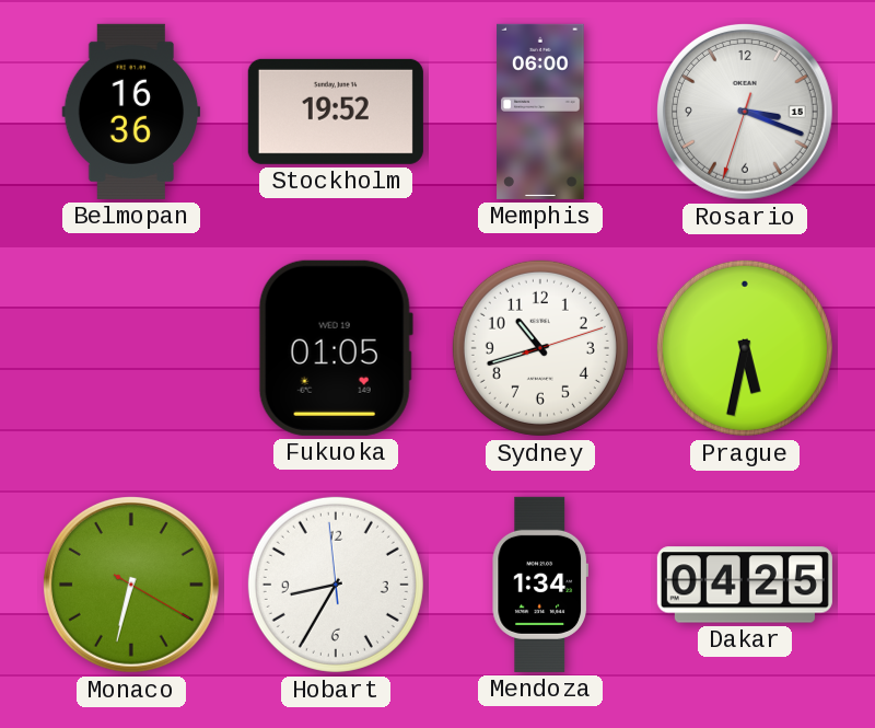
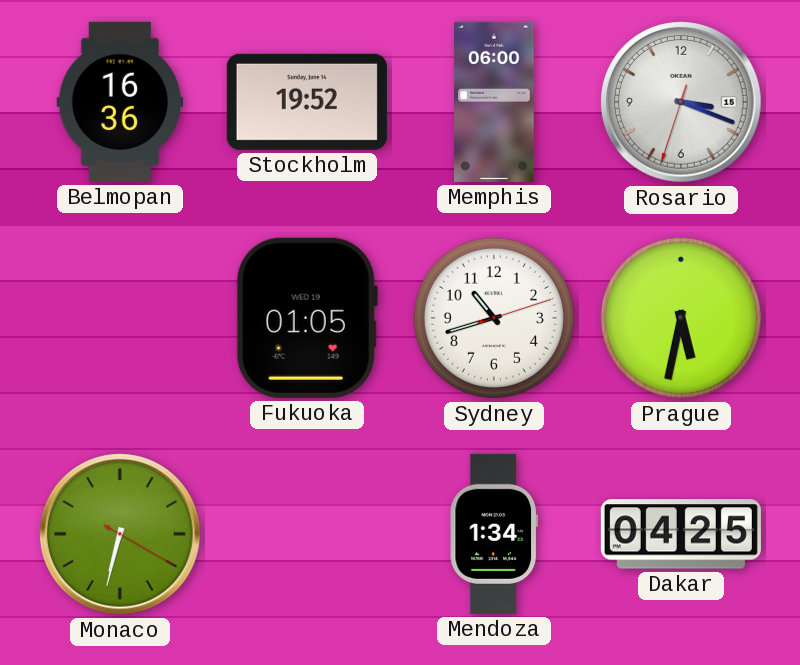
Hobart: 8:34 -> none (336, 585)
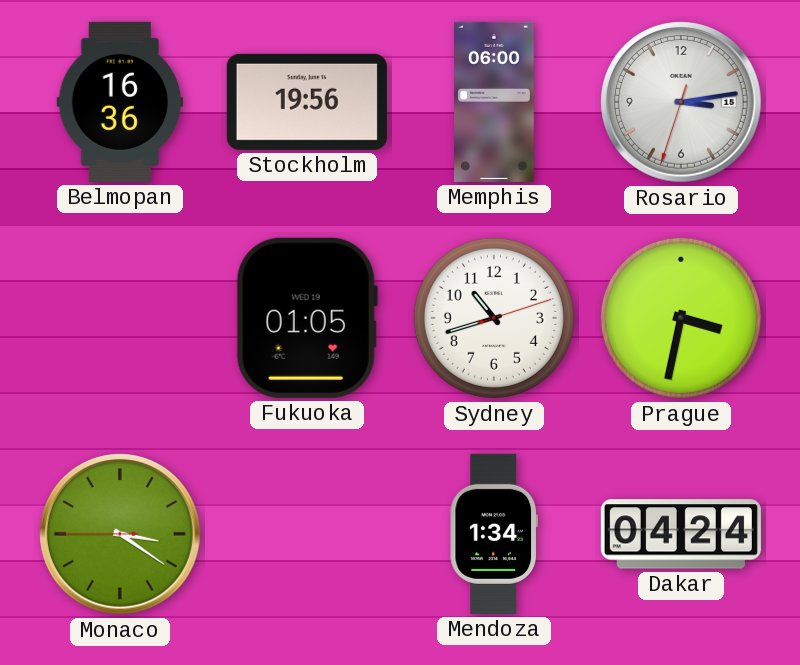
Stockholm: 19:52 -> 19:56 (307, 102)
Rosario: 3:18 -> 3:13 (681, 102)
Prague: 5:32 -> 3:32 (681, 318)
Monaco: 6:32 -> 3:20 (120, 534)
Dakar: 04:25 -> 04:24 (681, 534)
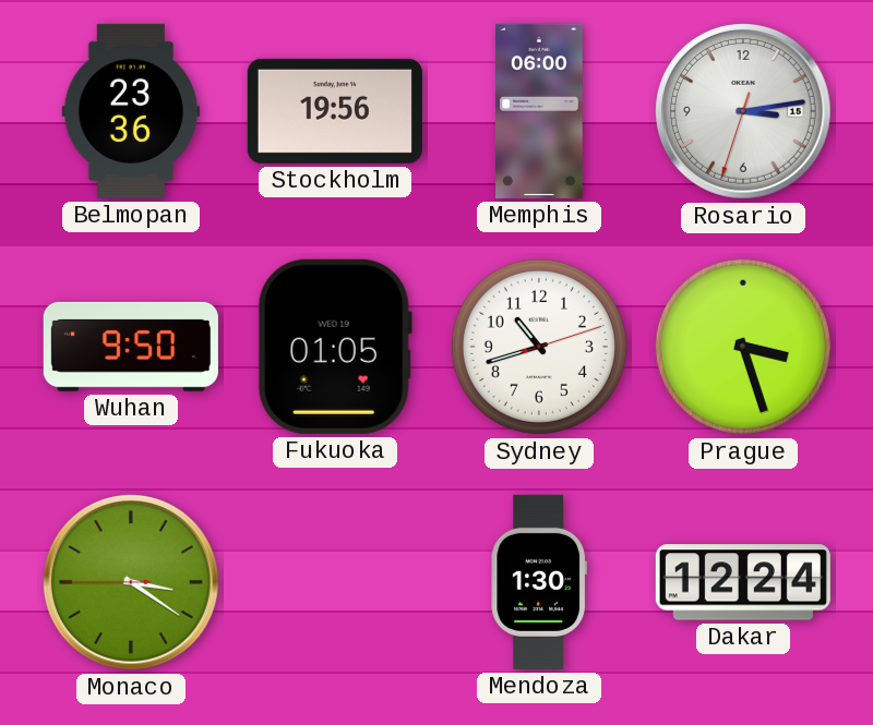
Belmopan: 16:36 -> 23:36 (131, 111)
Wuhan: none -> 9:50 (131, 347)
Prague: 3:32 -> 3:27 (743, 347)
Mendoza: 1:34 -> 1:30 (538, 582)
Dakar: 04:24 -> 12:24 (743, 582)
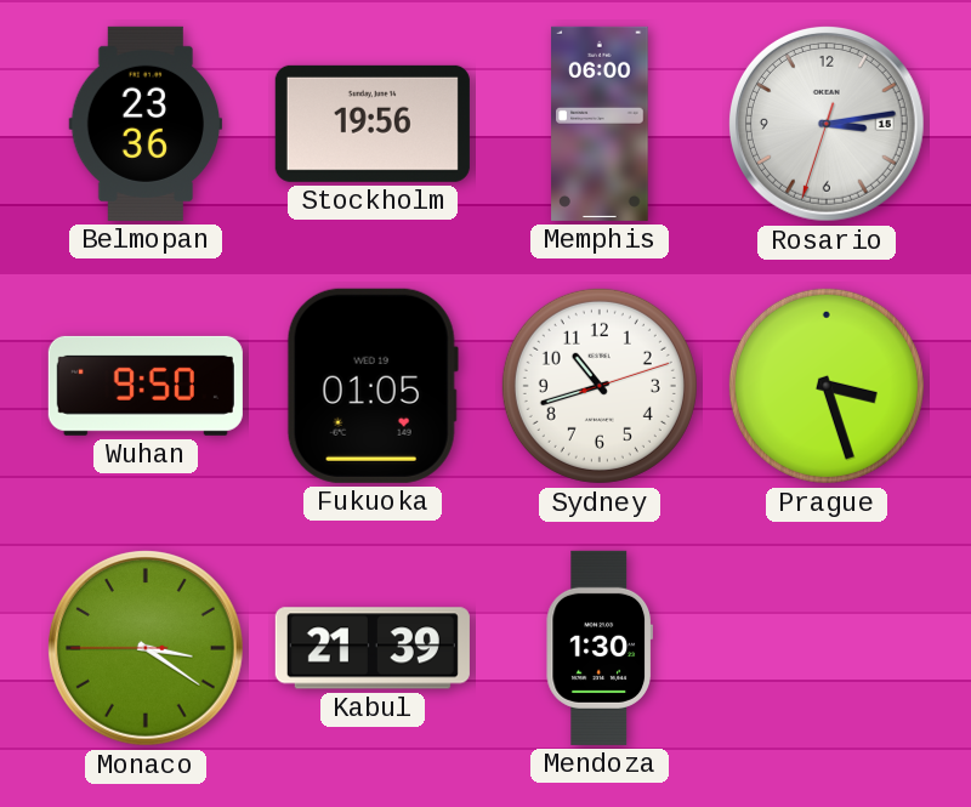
Kabul: none -> 21:39 (373, 648)
Dakar: 12:24 -> none (743, 582)
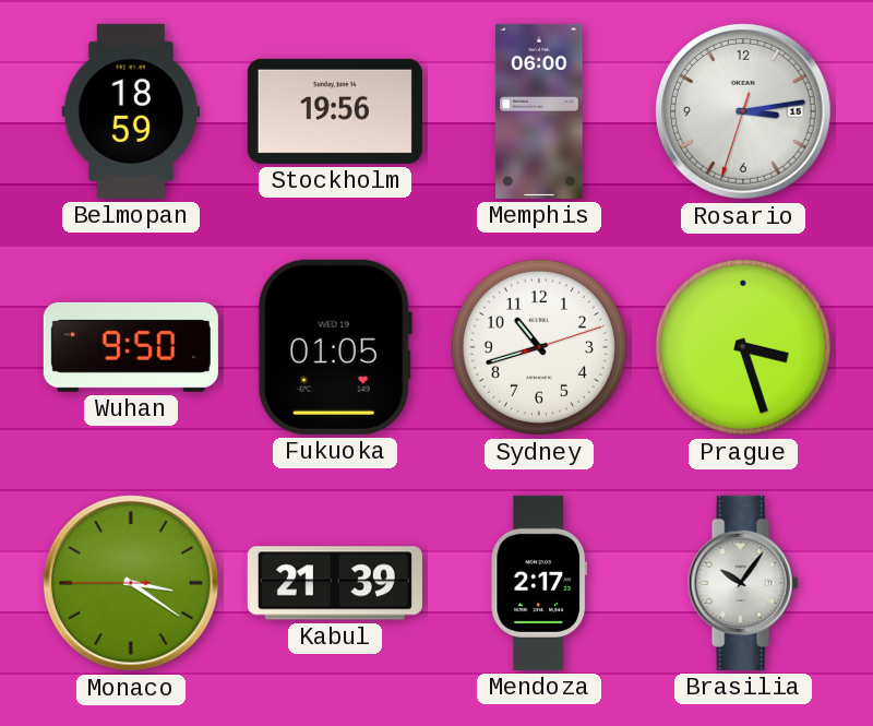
Belmopan: 23:36 -> 18:59 (131, 111)
Mendoza: 1:30 -> 2:17 (538, 583)
Brasilia: none -> 10:06 (743, 583)
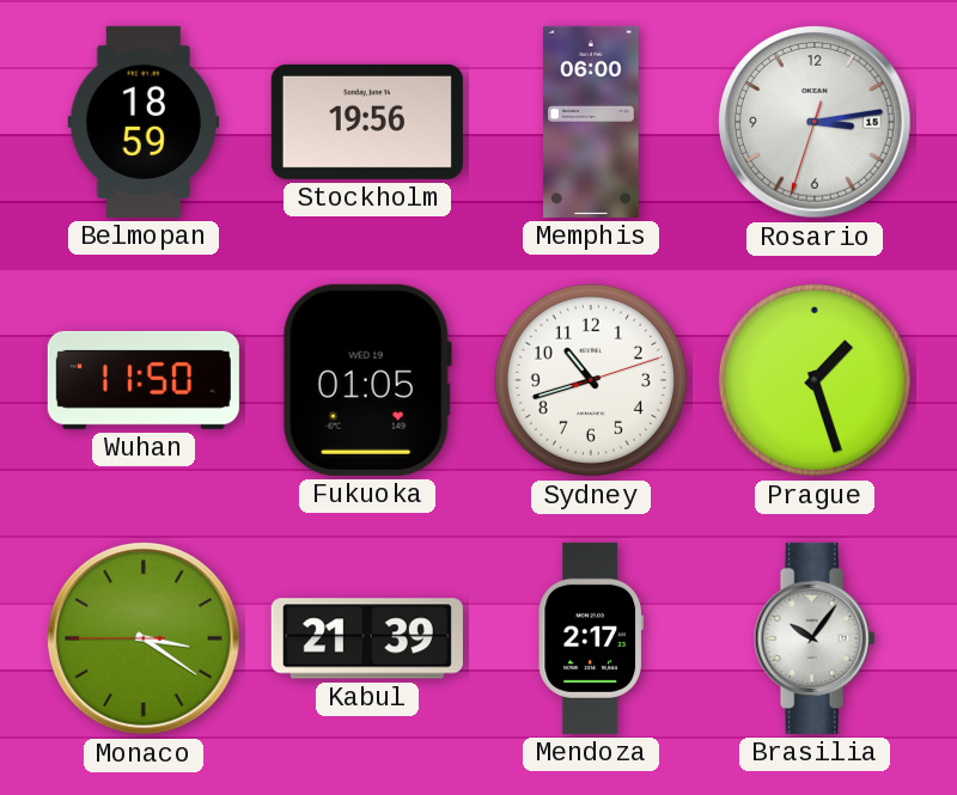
Wuhan: 9:50 -> 11:50 (144, 380)
Prague: 3:27 -> 1:27 (815, 380)
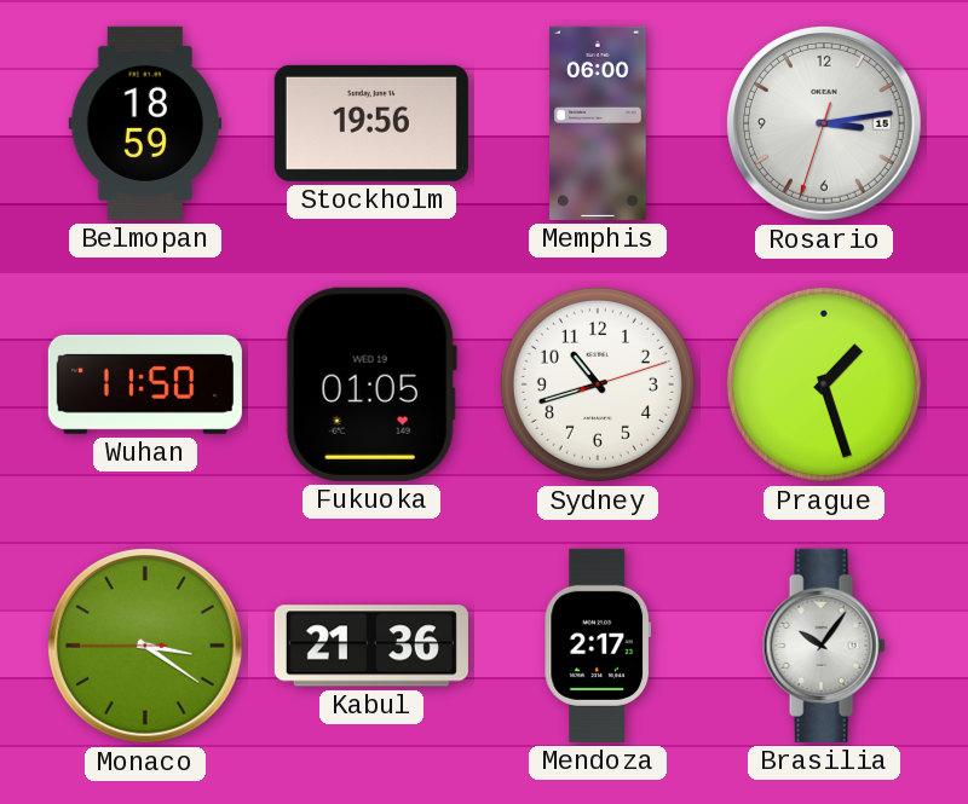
Kabul: 21:39 -> 21:36 (371, 646)
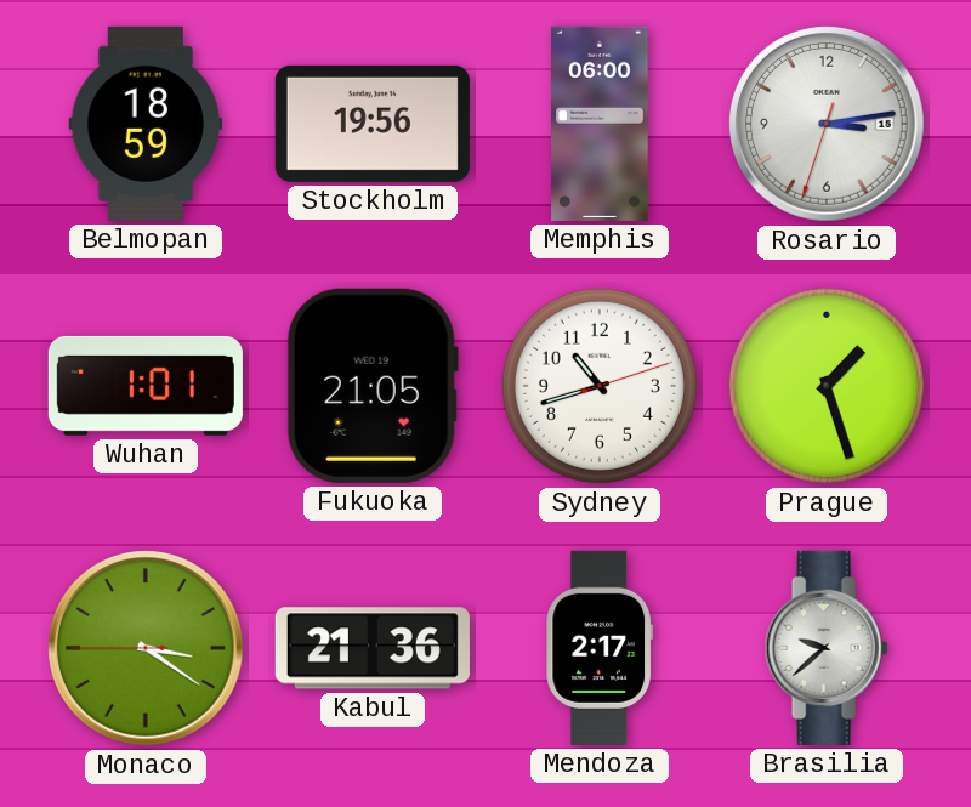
Wuhan: 11:50 -> 1:01 (146, 386)
Fukuoka: 01:05 -> 21:05 (373, 386)
Brasilia: 10:06 -> 9:38 (827, 648)
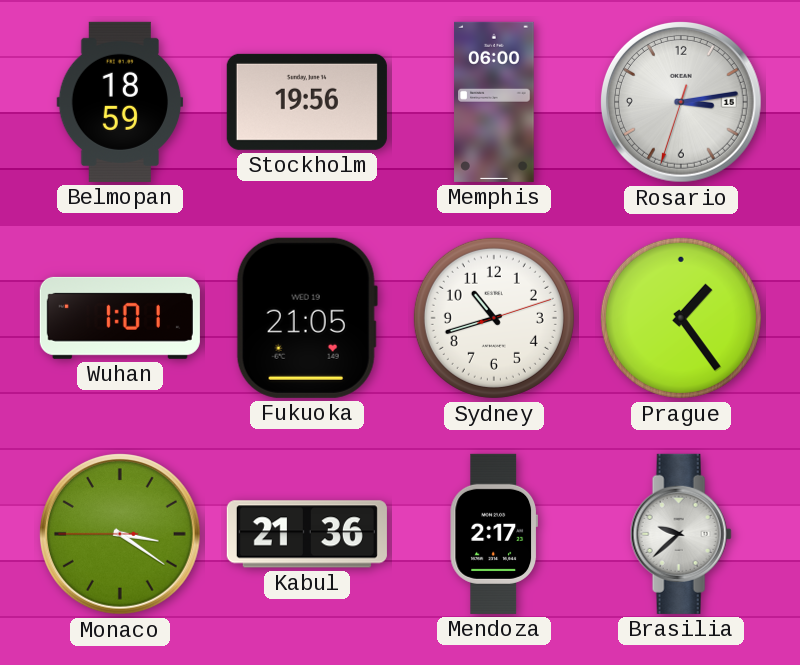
Prague: 1:27 -> 1:24 (681, 318)
